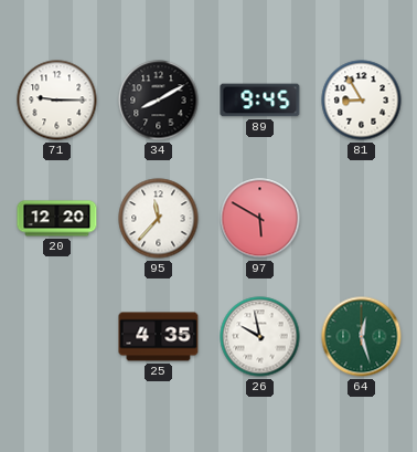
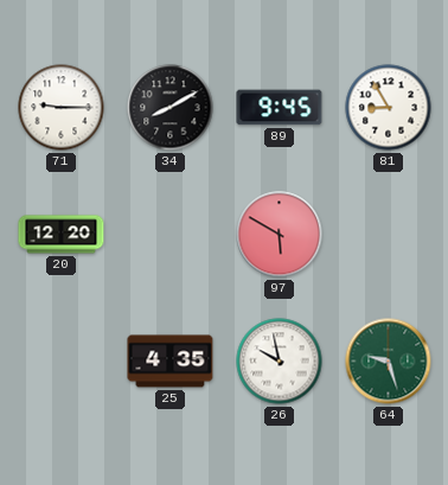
95: 11:37 -> none (159, 219)
64: 12:27 -> 9:27 (389, 362)
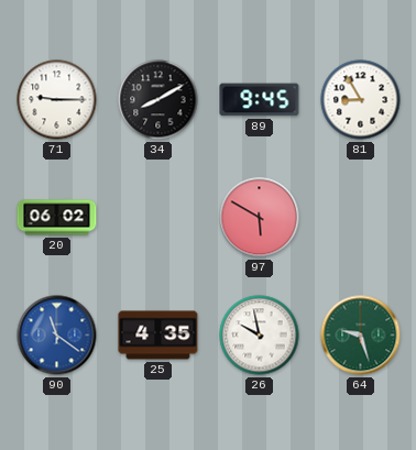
20: 12:20 -> 06:02 (57, 218)
90: none -> 11:21 (57, 336)
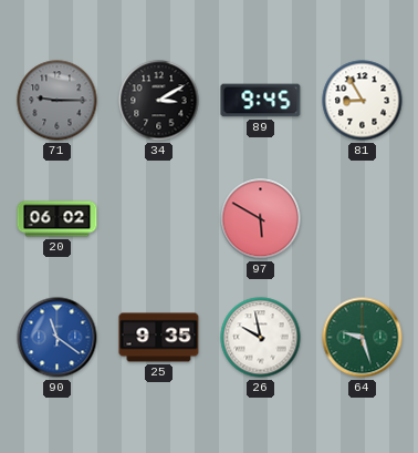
71 dial: white -> grey (58, 101)
34: 8:10 -> 3:10 (159, 101)
25: 4:35 -> 9:35 (159, 338)
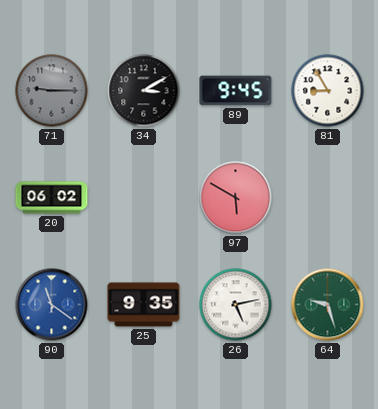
26: 9:58 -> 5:13 (236, 305)
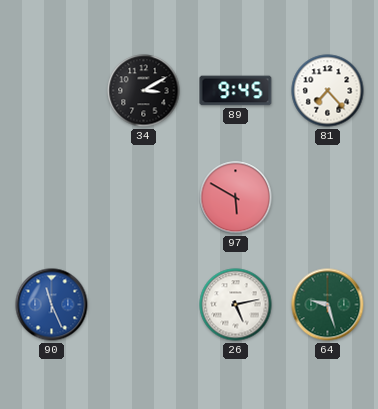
71: 9:15 -> none (52, 91)
81: 8:55 -> 7:23 (328, 91)
20: 06:02 -> none (52, 198)
90: 11:21 -> 11:26 (52, 305)
25: 9:35 -> none (144, 305)
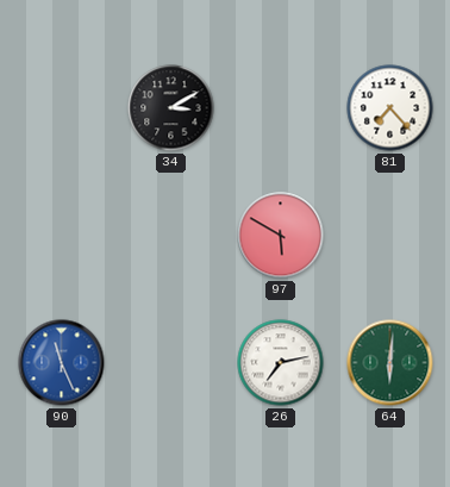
89: 9:45 -> none (236, 91)
26: 5:13 -> 7:13 (281, 363)
64: 9:27 -> 6:01 (390, 363)
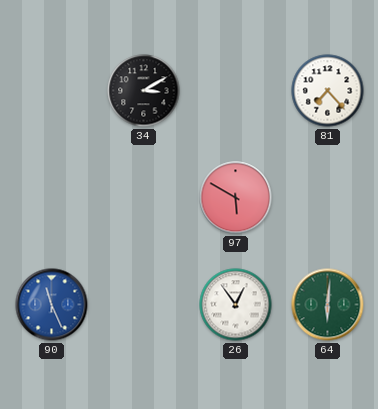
26: 7:13 -> 12:54 (236, 305)
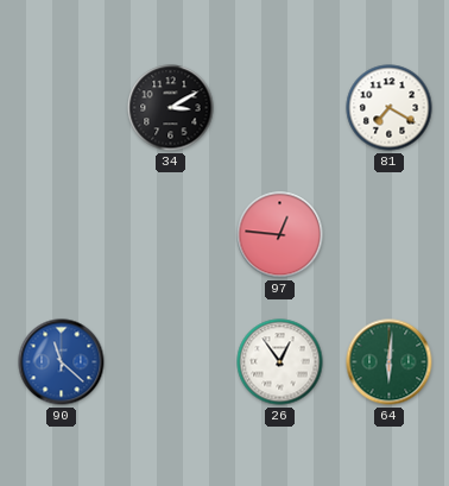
81: 7:23 -> 7:20 (390, 108)
97: 5:50 -> 12:46 (280, 235)
90: 11:26 -> 11:22 (62, 362)
